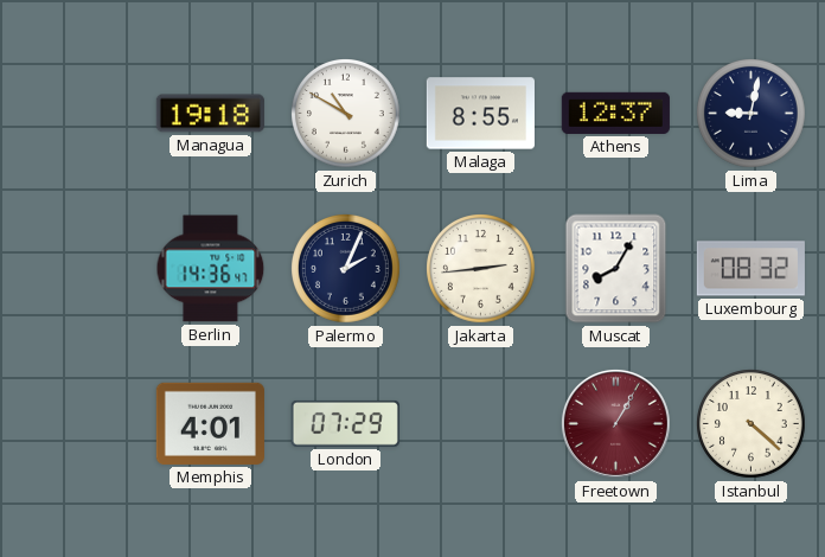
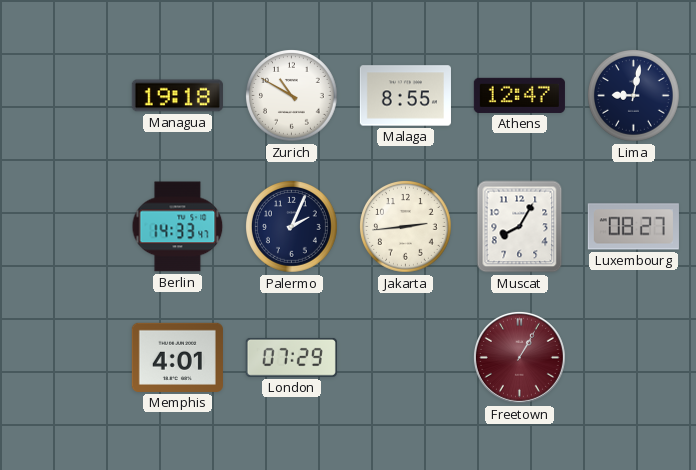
Athens: 12:37 -> 12:47 (519, 95)
Berlin: 14:36 -> 14:33 (178, 227)
Luxembourg: 08:32 -> 08:27 (633, 227)
Istanbul: 4:22 -> none (752, 424)
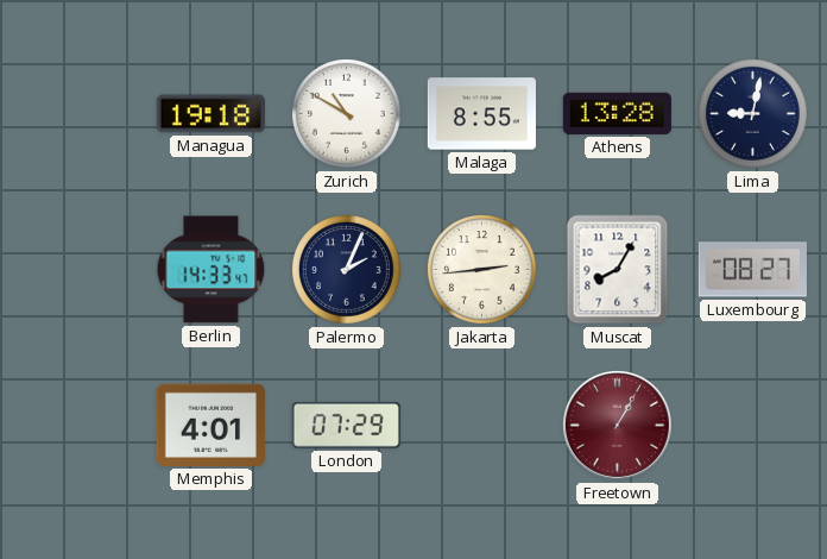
Athens: 12:47 -> 13:28 (617, 113)
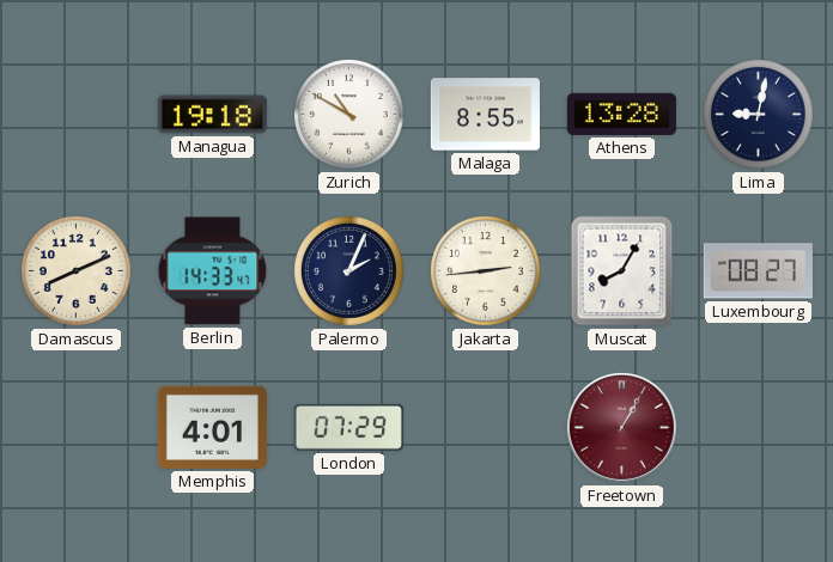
Damascus: none -> 8:11 (77, 271)
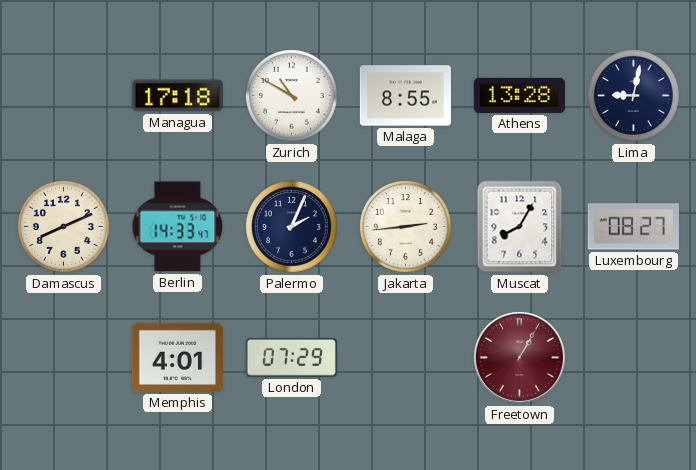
Managua: 19:18 -> 17:18 (177, 96)
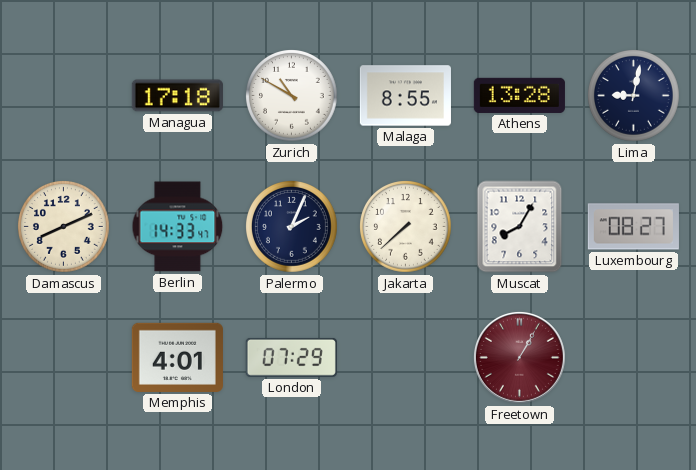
Jakarta: 2:44 -> 7:38 (406, 227)
